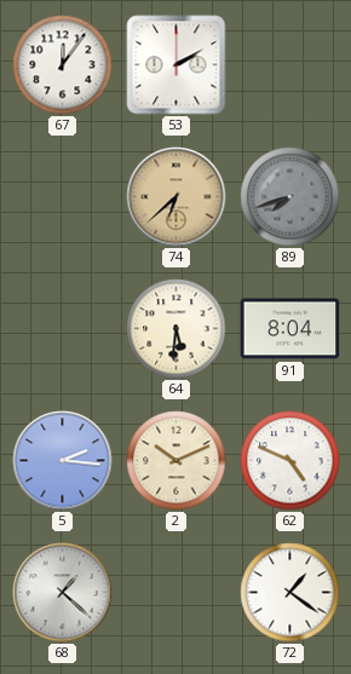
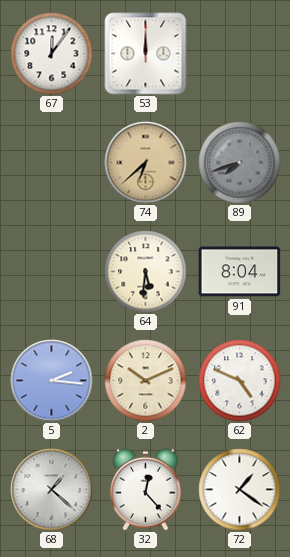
53: 2:10 -> 12:00 (146, 54)
32: none -> 12:23 (146, 489)
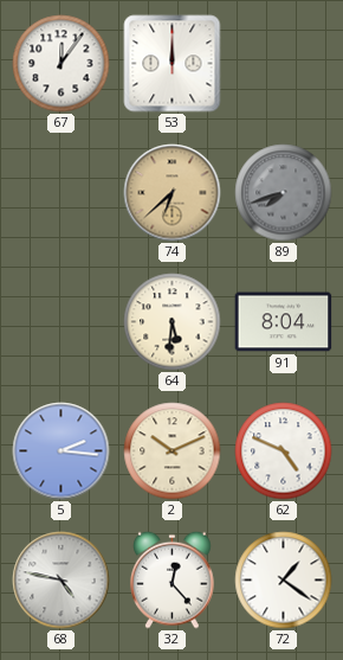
68: 1:22 -> 4:47 (62, 581)
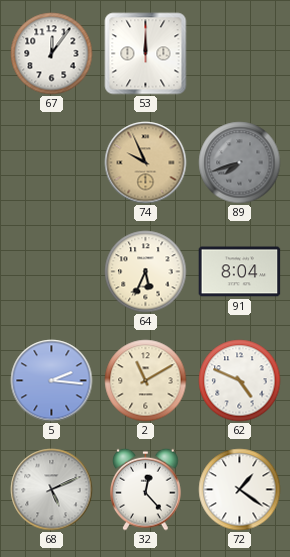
74: 6:38 -> 9:56 (146, 163)
64: 5:31 -> 5:34 (146, 272)
2: 10:11 -> 11:10 (146, 381)
68: 4:47 -> 5:11 (52, 490)
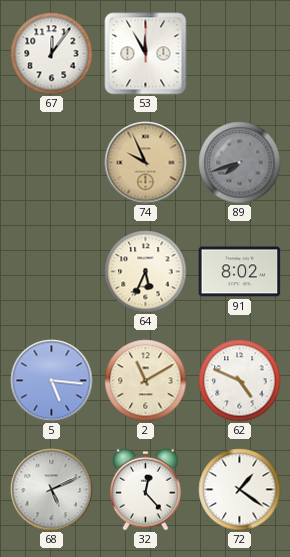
53: 12:00 -> 11:55 (146, 54)
91: 8:04 -> 8:02 (240, 272)
5: 2:16 -> 5:16 (52, 381)
